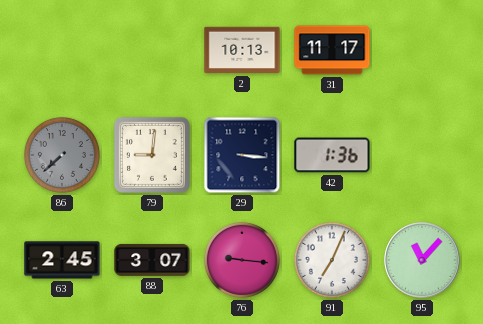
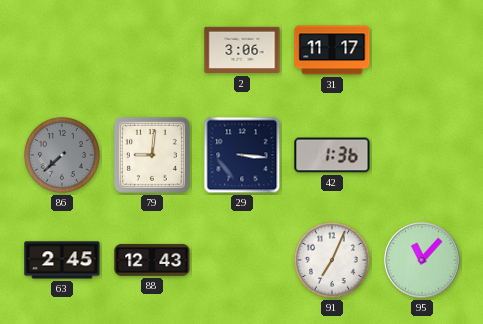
2: 10:13 -> 3:06 (242, 50)
88: 3:07 -> 12:43 (152, 260)
76: 9:16 -> none (242, 260)
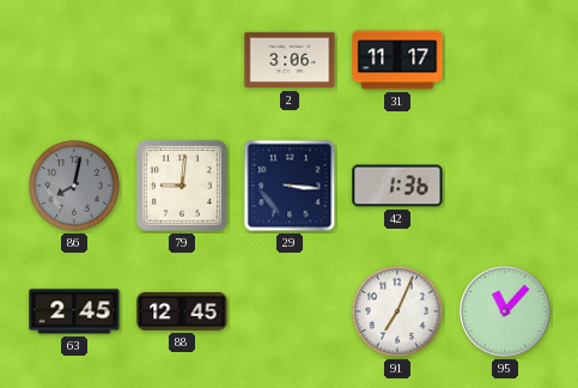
86: 7:38 -> 8:02 (74, 186)
88: 12:43 -> 12:45 (182, 311)
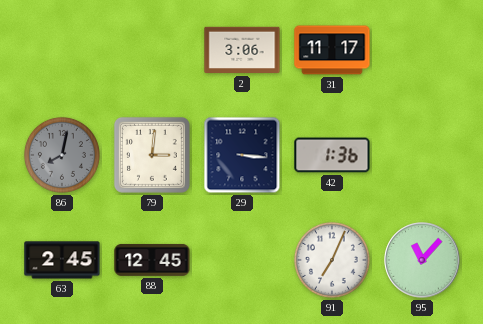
79: 9:01 -> 3:01 (152, 155)
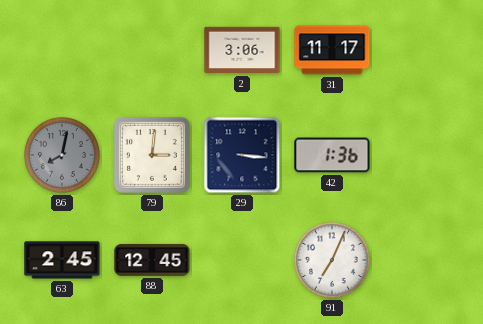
95: 11:07 -> none (422, 260)
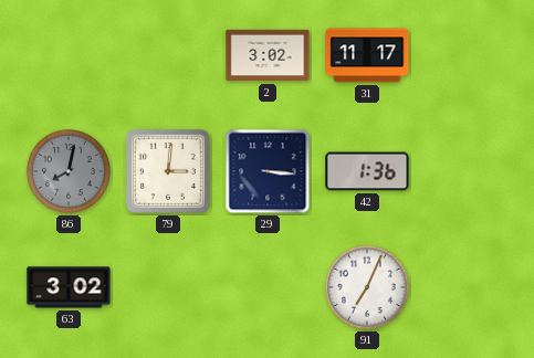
2: 3:06 -> 3:02 (268, 55)
63: 2:45 -> 3:02 (69, 287)
88: 12:45 -> none (152, 260)
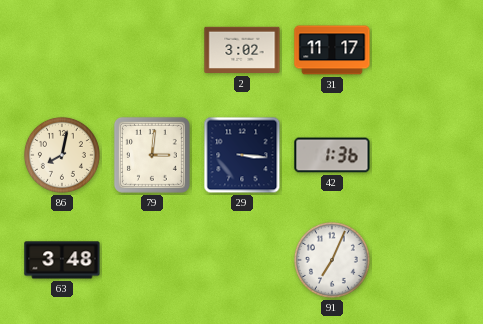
86 dial: grey -> cream (62, 155)
63: 3:02 -> 3:48 (62, 260)
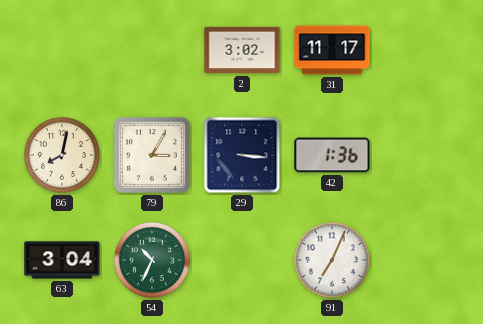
79: 3:01 -> 3:05 (152, 155)
63: 3:48 -> 3:04 (62, 260)
54: none -> 10:34 (152, 260)
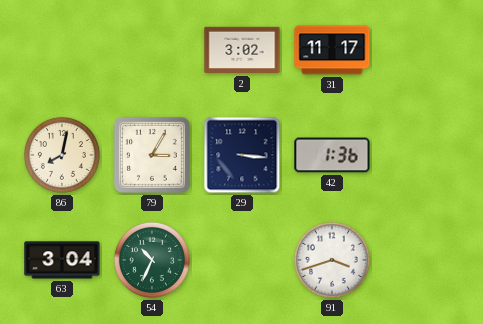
91: 7:04 -> 3:42 (332, 260)
